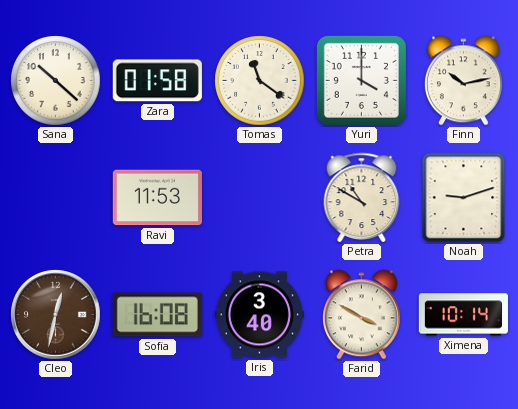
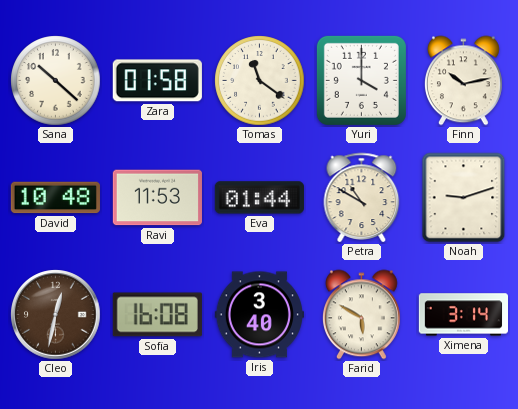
David: none -> 10:48 (55, 198)
Eva: none -> 01:44 (259, 198)
Farid: 3:50 -> 5:50 (361, 315)
Ximena: 10:14 -> 3:14 (463, 315)
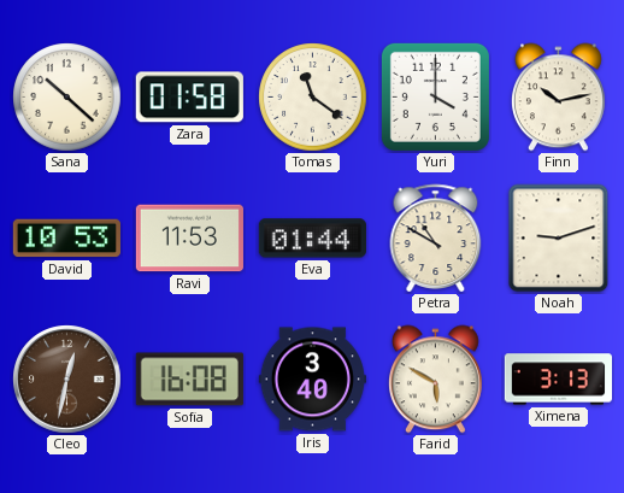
David: 10:48 -> 10:53 (66, 239)
Ximena: 3:14 -> 3:13 (558, 380)
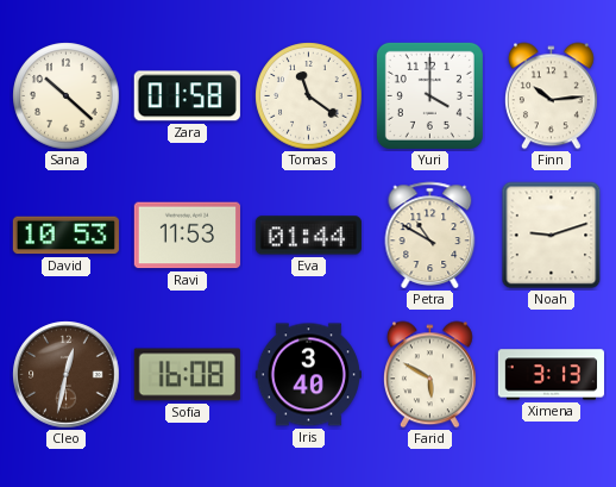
Finn: 10:13 -> 10:14 (551, 96)
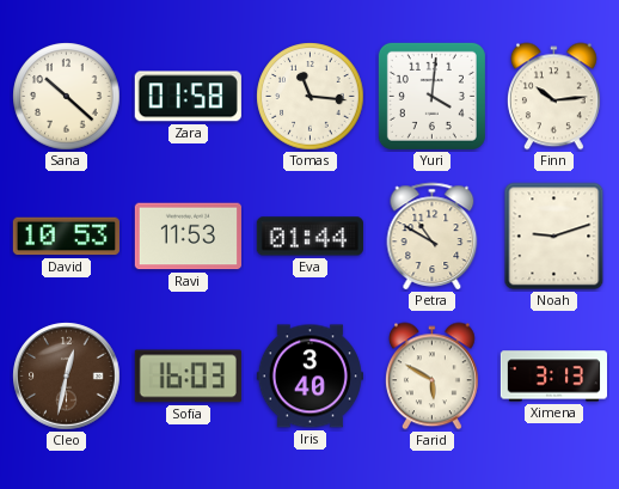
Tomas: 11:21 -> 11:16 (311, 97)
Yuri: 4:00 -> 4:01 (431, 96)
Sofia: 16:08 -> 16:03 (188, 377)
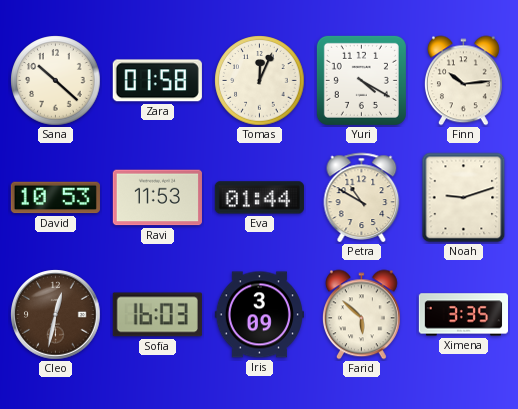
Tomas: 11:16 -> 12:04 (260, 81)
Yuri: 4:01 -> 4:20 (361, 80)
Iris: 3:40 -> 3:09 (259, 315)
Farid: 5:50 -> 5:52 (361, 315)
Ximena: 3:13 -> 3:35 (463, 315)
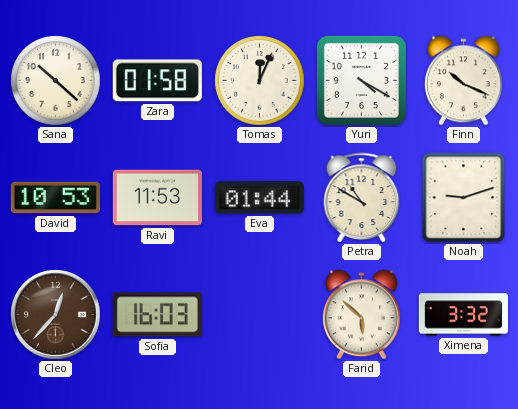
Finn: 10:14 -> 10:19 (463, 81)
Cleo: 12:32 -> 12:37 (56, 315)
Iris: 3:09 -> none (259, 315)
Ximena: 3:35 -> 3:32 (463, 315)
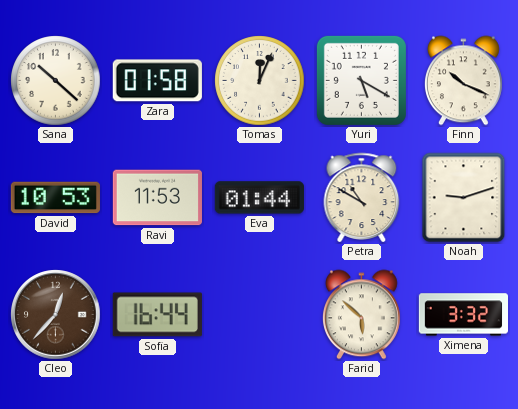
Yuri: 4:20 -> 5:20 (361, 80)
Sofia: 16:03 -> 16:44 (157, 315)
